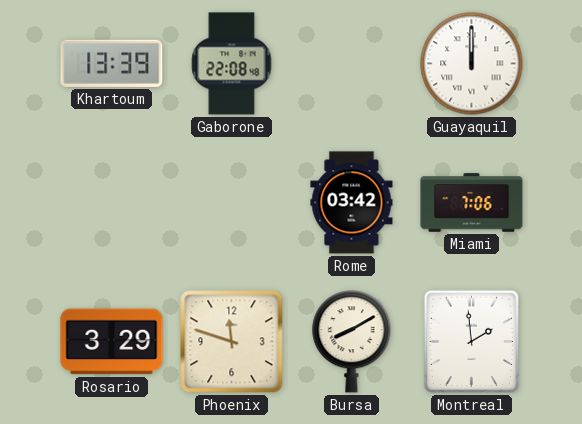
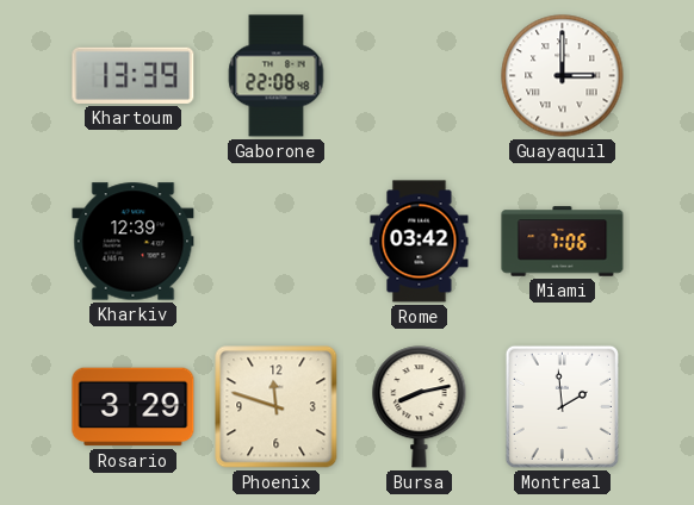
Guayaquil: 12:00 -> 3:00 (563, 76)
Kharkiv: none -> 12:39 (134, 242)
Bursa: 8:10 -> 8:13 (420, 407)
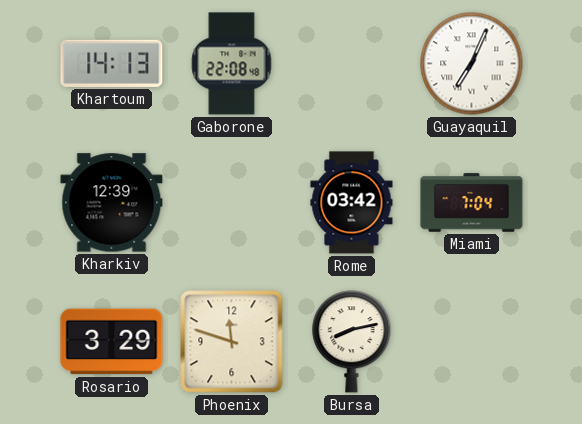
Khartoum: 13:39 -> 14:13 (112, 63)
Guayaquil: 3:00 -> 7:04 (472, 64)
Miami: 7:06 -> 7:04 (472, 203)
Montreal: 1:59 -> none (562, 406)
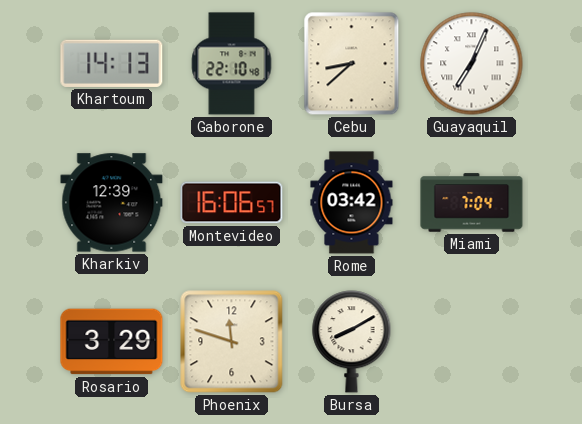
Gaborone: 22:08 -> 22:10 (232, 64)
Cebu: none -> 8:38 (352, 64)
Montevideo: none -> 16:06 (232, 203)
Bursa: 8:13 -> 8:10 (352, 342)
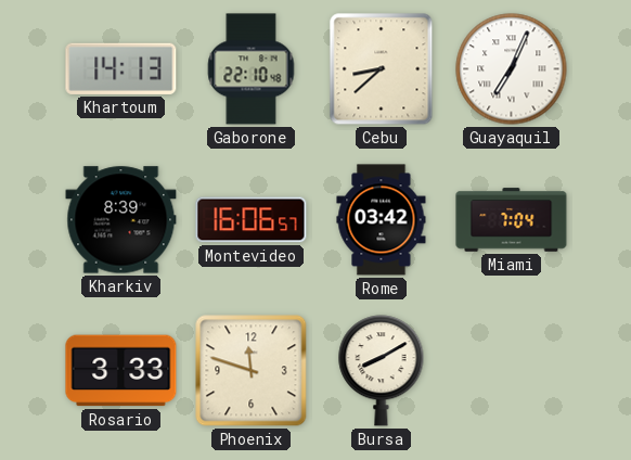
Kharkiv: 12:39 -> 8:39 (121, 220)
Rosario: 3:29 -> 3:33 (121, 371)
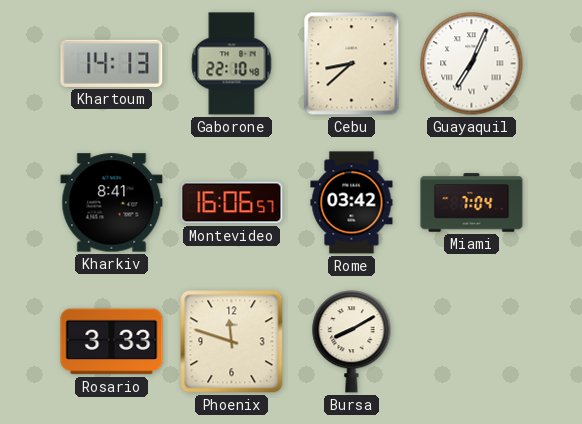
Kharkiv: 8:39 -> 8:41 (112, 203)
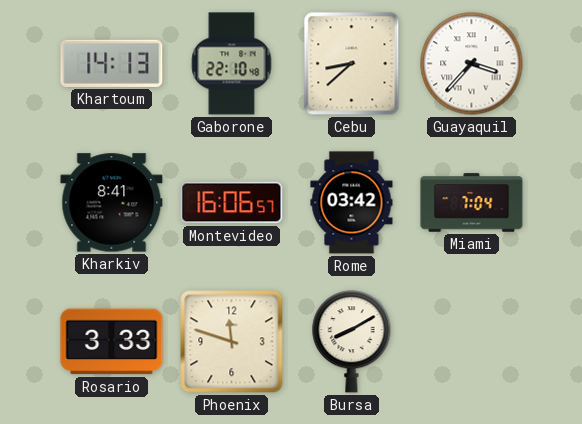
Guayaquil: 7:04 -> 3:37 (472, 64)
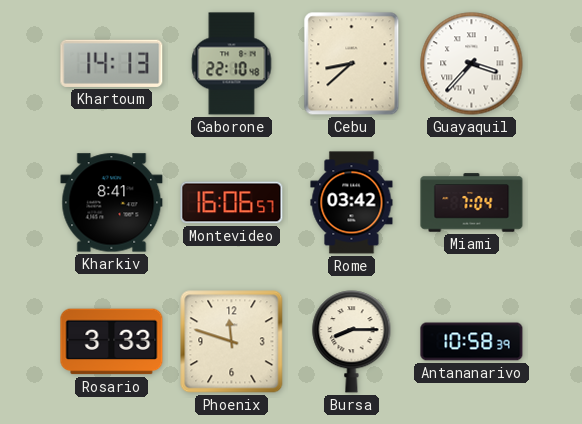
Bursa: 8:10 -> 8:15 (352, 342)
Antananarivo: none -> 10:58 (472, 342)
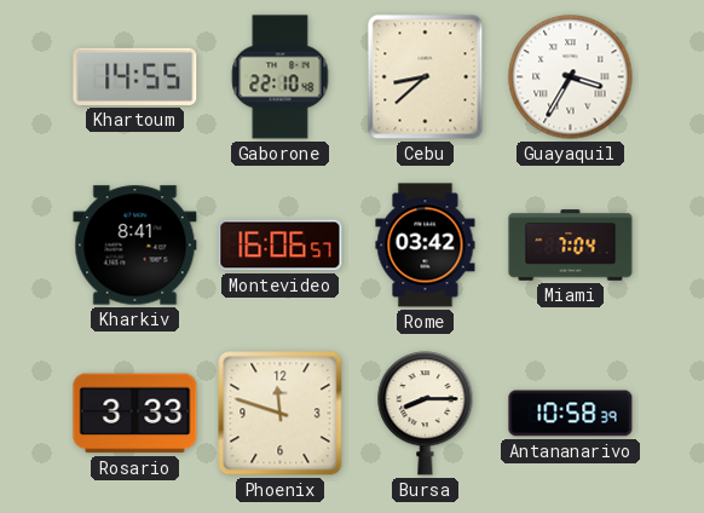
Khartoum: 14:13 -> 14:55 (135, 76)
Guayaquil: 3:37 -> 3:35 (571, 77)
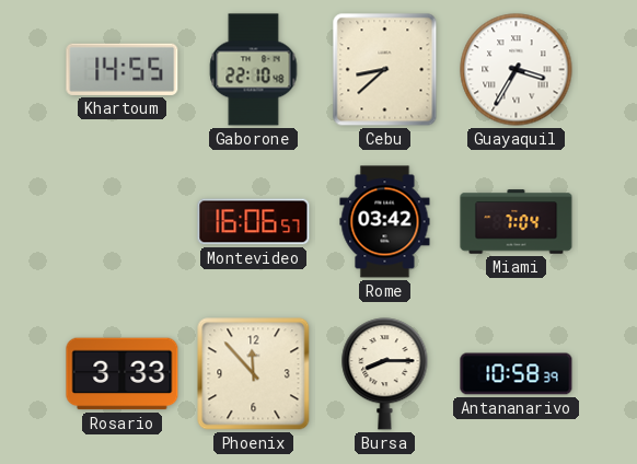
Kharkiv: 8:41 -> none (135, 246)
Phoenix: 11:48 -> 11:53 (254, 374)
